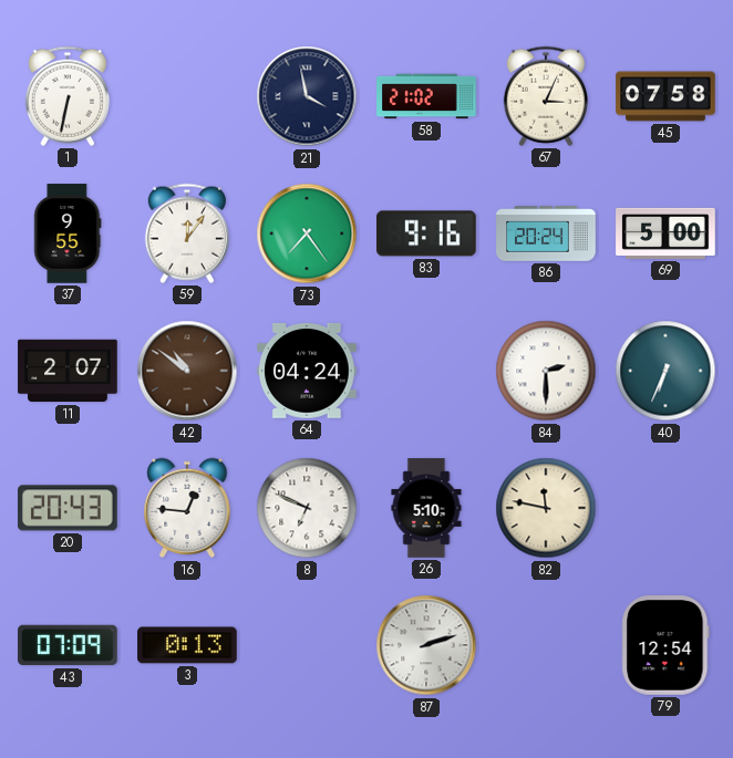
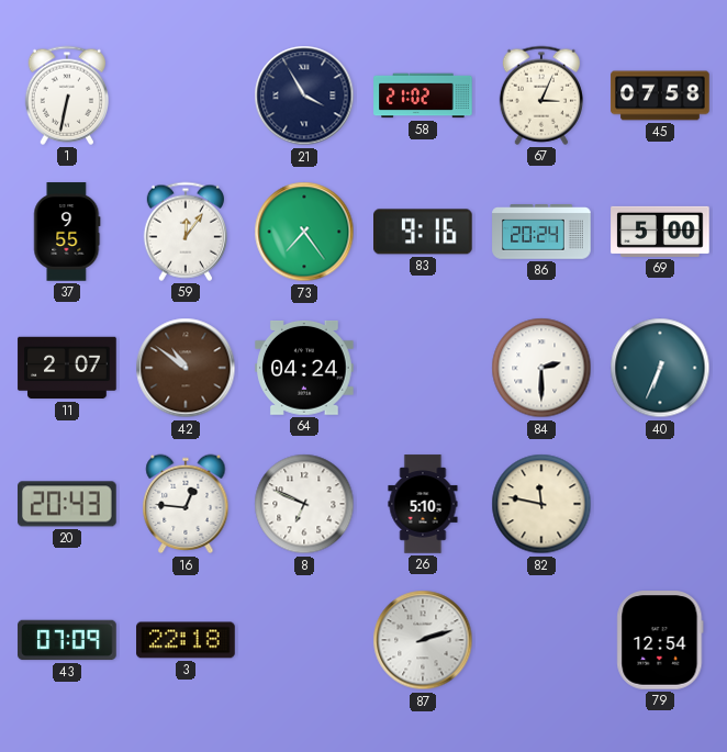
21: 3:58 -> 3:55 (304, 96)
3: 0:13 -> 22:18 (186, 640)
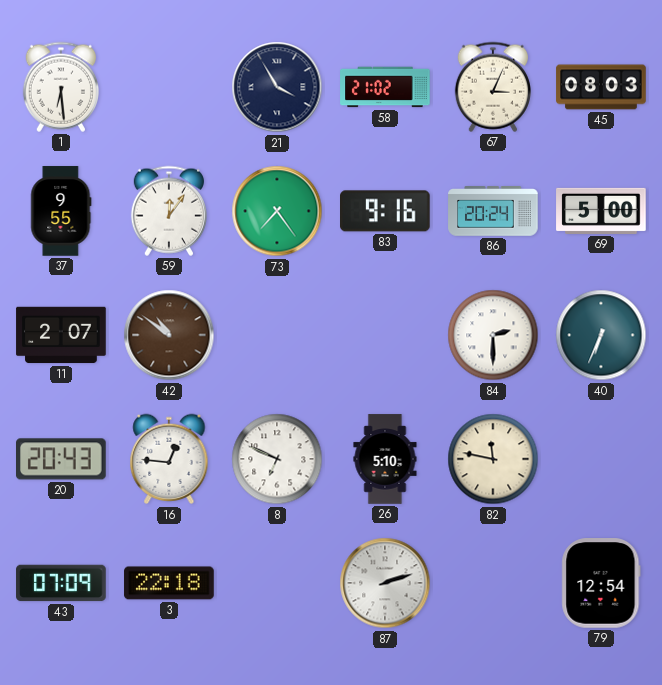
1: 6:32 -> 6:29 (61, 87)
45: 07:58 -> 08:03 (601, 87)
64: 04:24 -> none (304, 368)
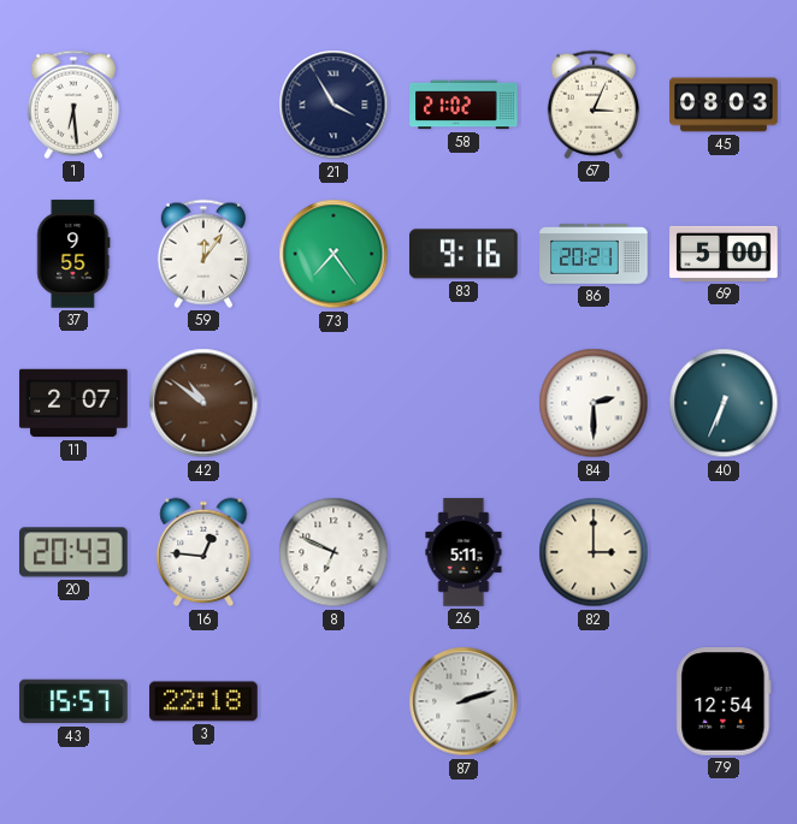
86: 20:24 -> 20:21 (594, 254)
26: 5:10 -> 5:11 (464, 552)
82: 11:47 -> 3:00 (594, 552)
43: 07:09 -> 15:57 (73, 701)
